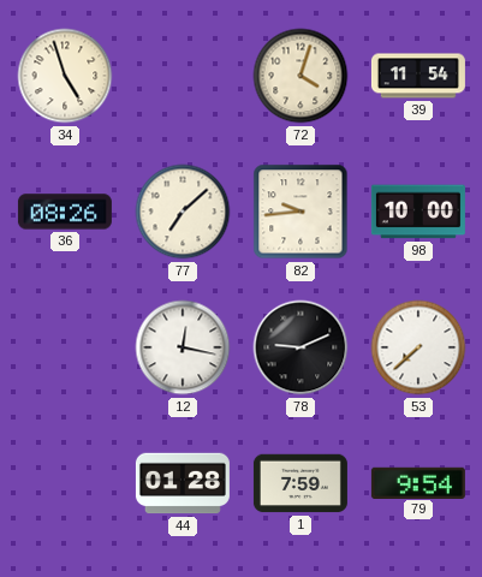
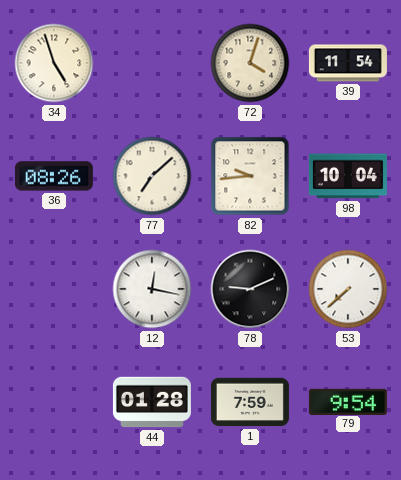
98: 10:00 -> 10:04 (348, 176)
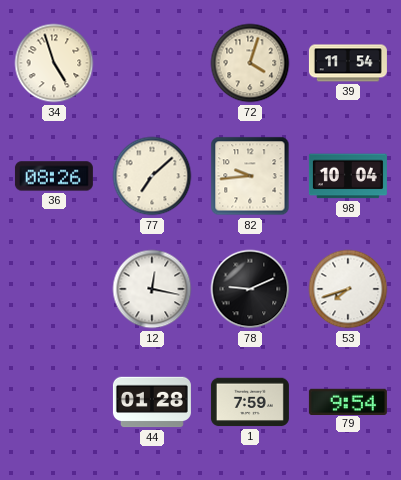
53: 7:38 -> 7:42 (348, 289)
